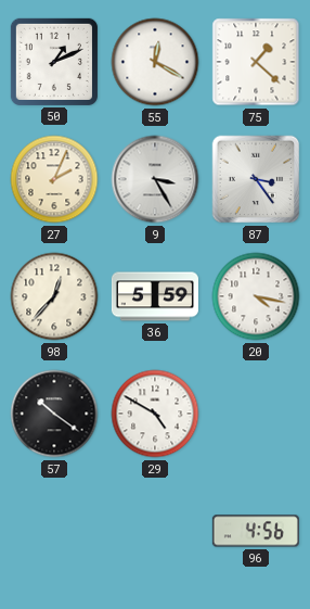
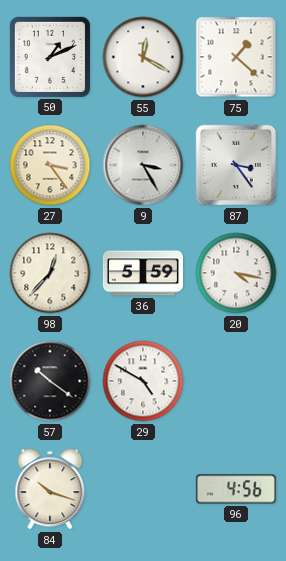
27: 2:04 -> 3:24 (50, 165)
84: none -> 10:18 (50, 489)
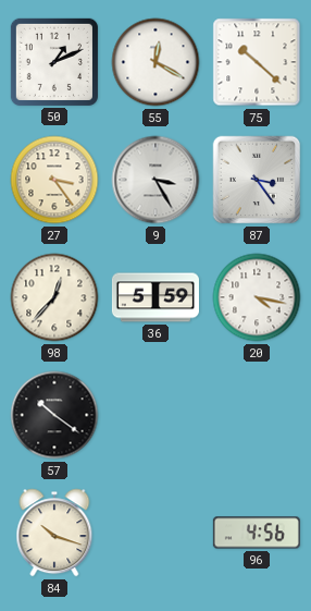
75: 1:22 -> 10:22 (257, 62)
29: 4:50 -> none (143, 381)
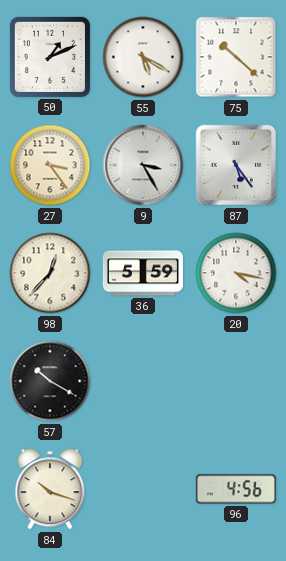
55: 12:20 -> 5:20 (143, 57)
87: 3:24 -> 5:24 (236, 165)
57: 10:21 -> 10:20 (50, 381)
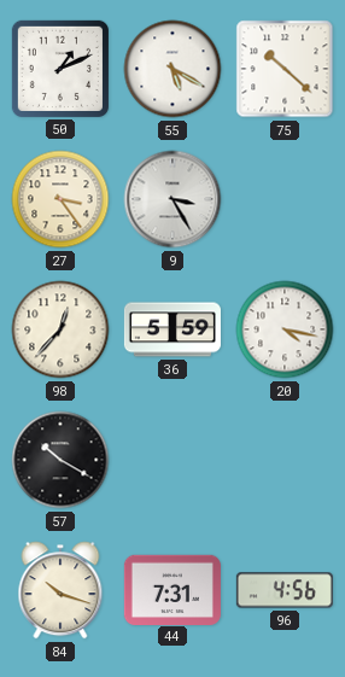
87: 5:24 -> none (236, 165)
44: none -> 7:31 (172, 589)
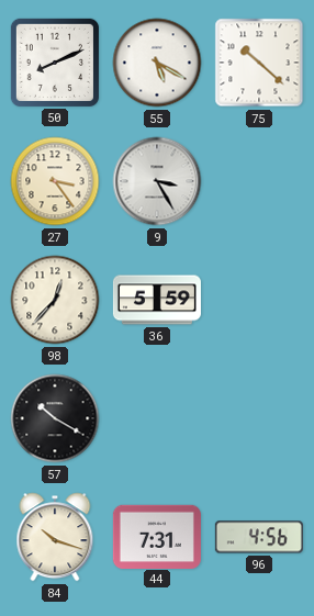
50: 1:11 -> 8:11 (55, 63)
20: 4:17 -> none (285, 329)
